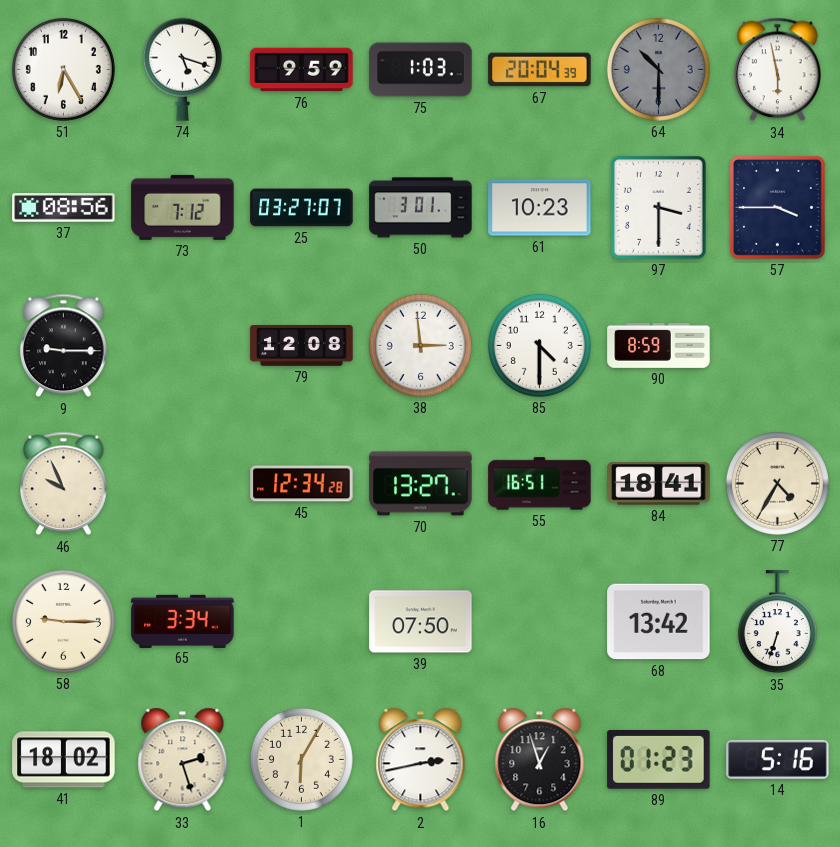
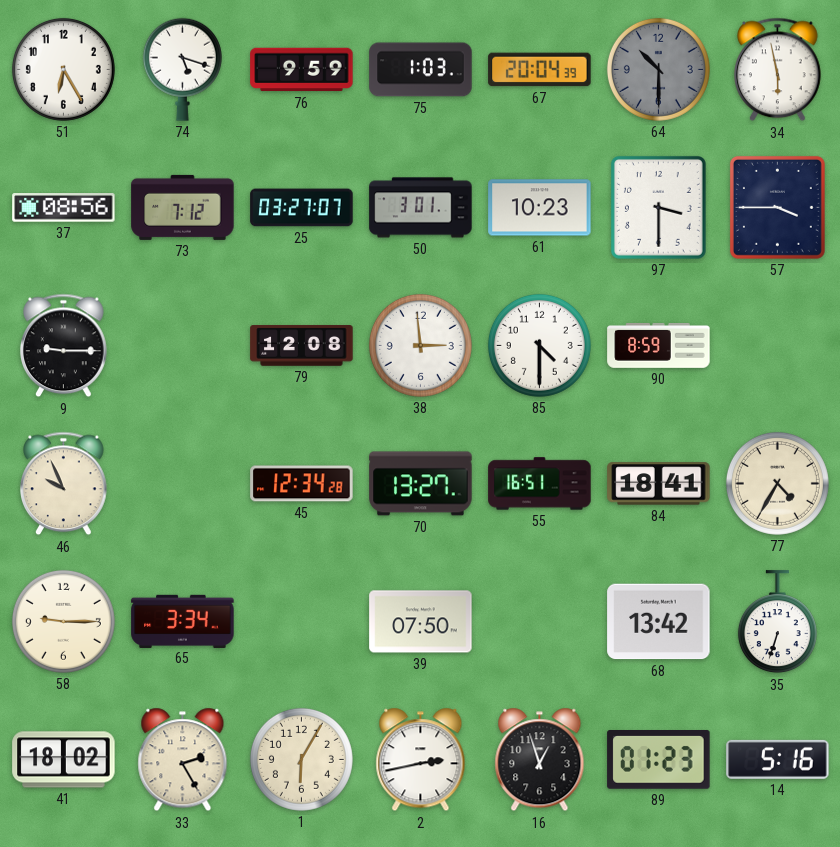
33: 2:27 -> 2:25 (183, 760)
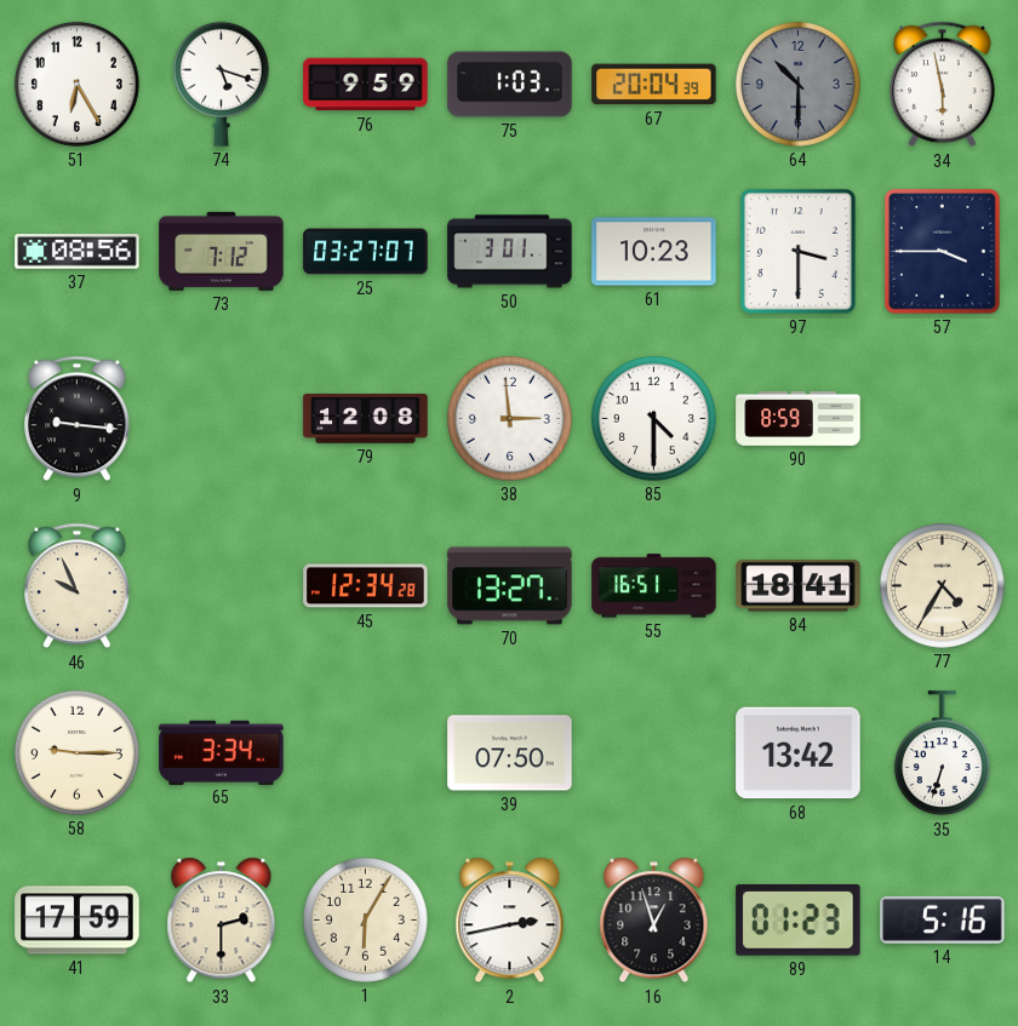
9: 9:15 -> 9:16 (78, 419)
41: 18:02 -> 17:59 (78, 921)
33: 2:25 -> 2:30 (222, 921)
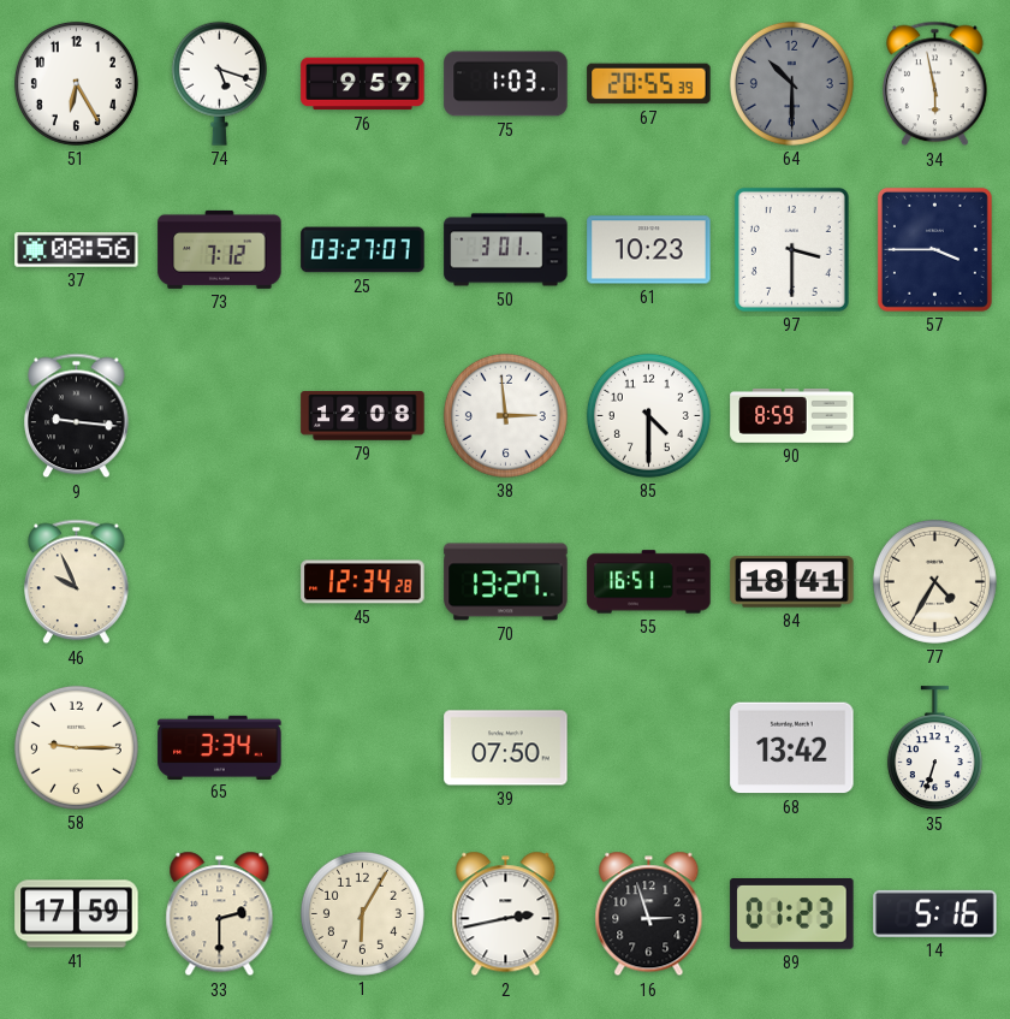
67: 20:04 -> 20:55 (649, 84)
16: 12:57 -> 2:57 (649, 914)
